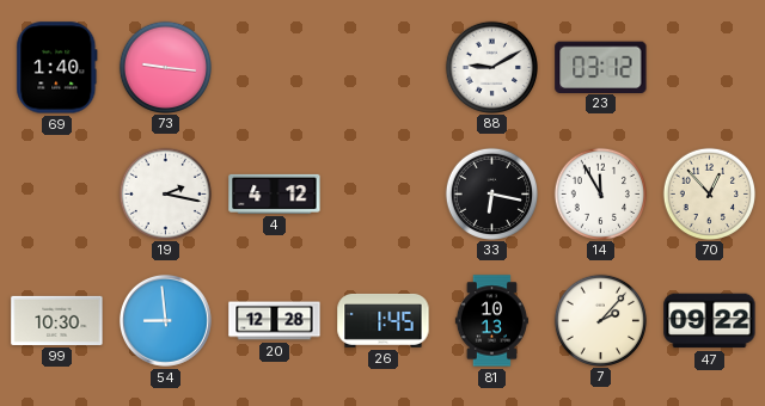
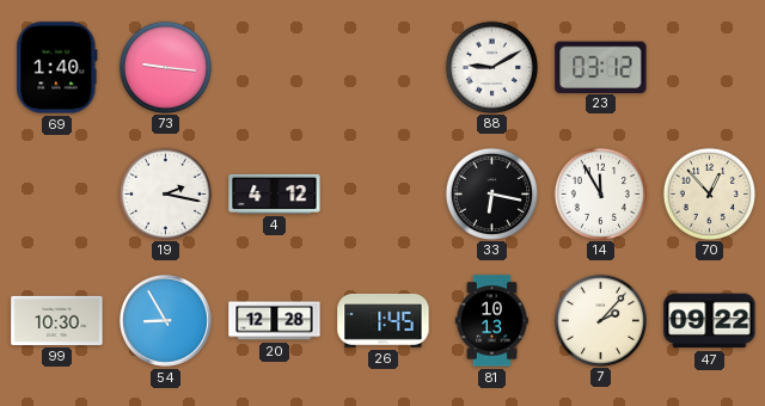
54: 8:59 -> 8:55 (165, 320)
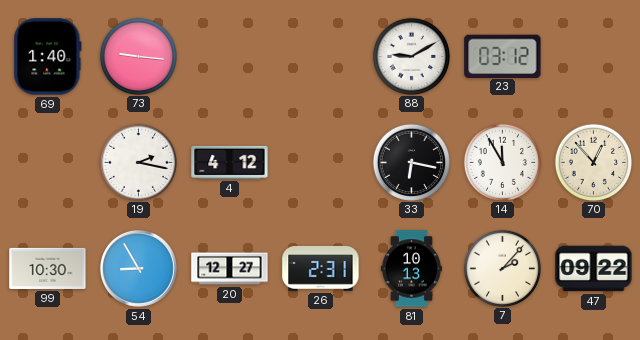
20: 12:28 -> 12:27 (230, 269)
26: 1:45 -> 2:31 (321, 268)
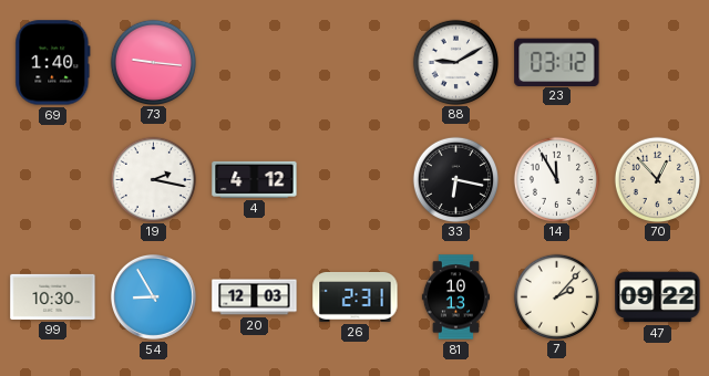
20: 12:27 -> 12:03 (255, 297)
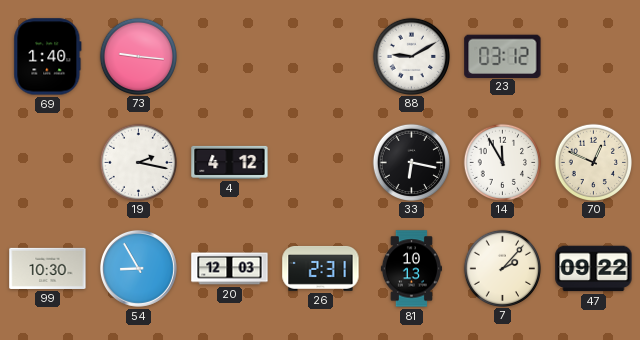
70: 12:53 -> 12:49 (593, 162)
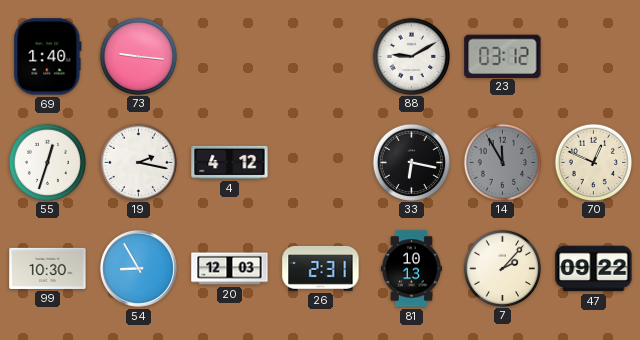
55: none -> 12:33 (47, 162)
14 dial: white -> grey (502, 162)
